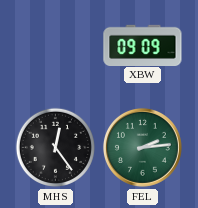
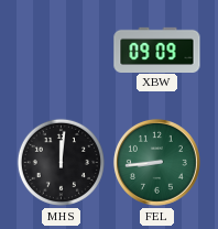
MHS: 12:24 -> 12:01 (61, 162)
FEL: 2:14 -> 8:44 (156, 162)
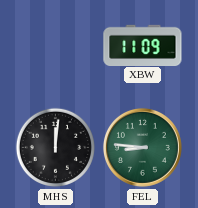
XBW: 09:09 -> 11:09 (143, 45)
FEL: 8:44 -> 8:46 (142, 147)
